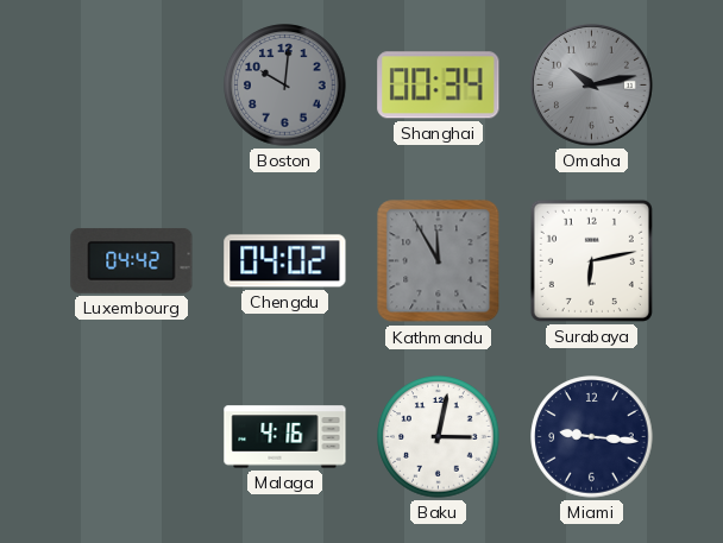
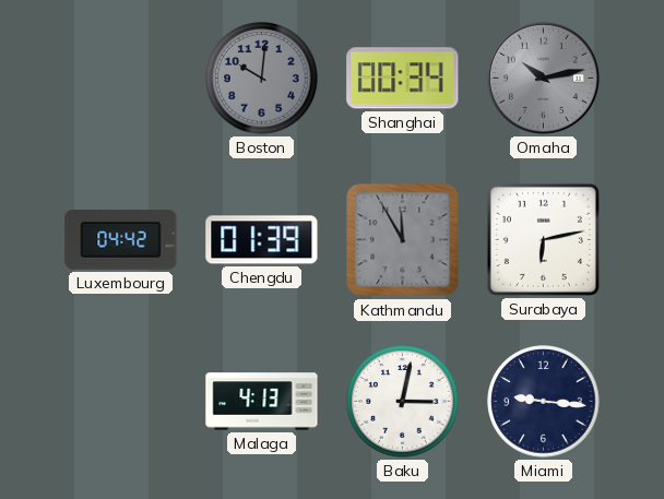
Chengdu: 04:02 -> 01:39 (262, 240)
Malaga: 4:16 -> 4:13 (262, 402)
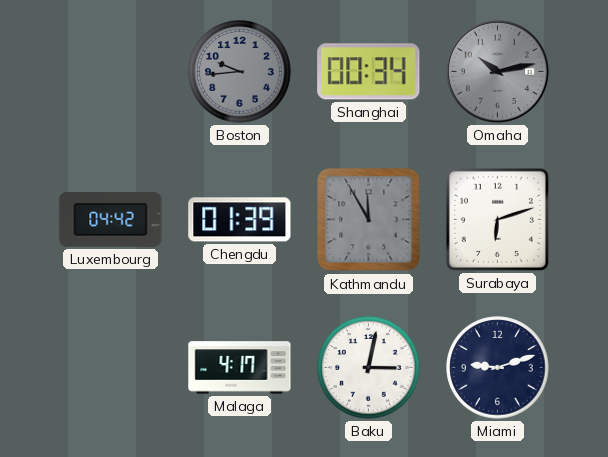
Boston: 10:01 -> 9:44 (240, 72)
Surabaya: 6:13 -> 6:12 (497, 219)
Malaga: 4:13 -> 4:17 (240, 368)
Miami: 9:16 -> 9:12 (498, 368)
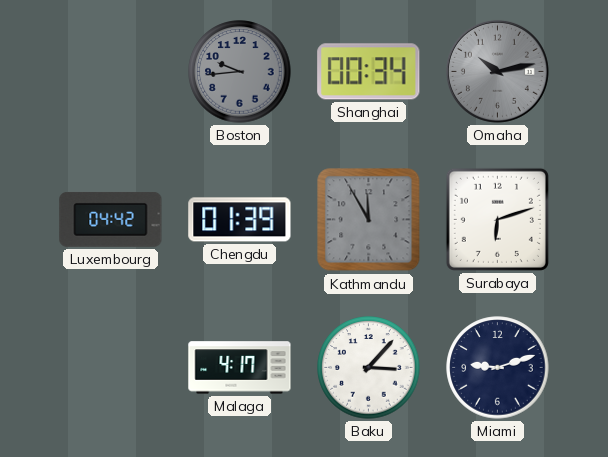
Baku: 3:02 -> 3:07 (369, 368)
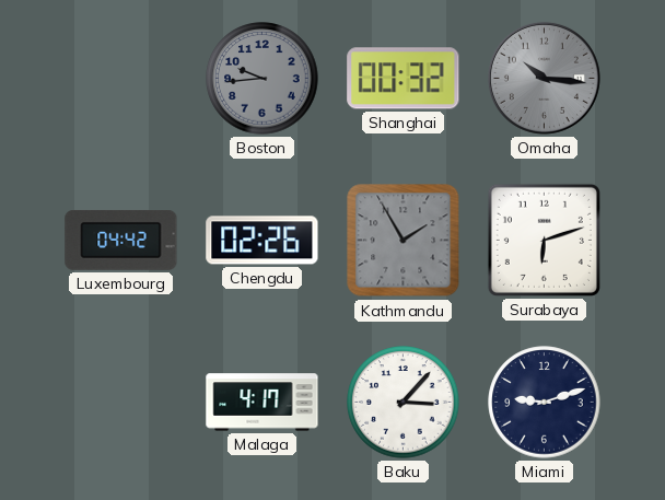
Shanghai: 00:34 -> 00:32 (404, 79)
Omaha: 10:13 -> 10:16 (544, 78)
Chengdu: 01:39 -> 02:26 (262, 241)
Kathmandu: 11:55 -> 1:55 (404, 241)
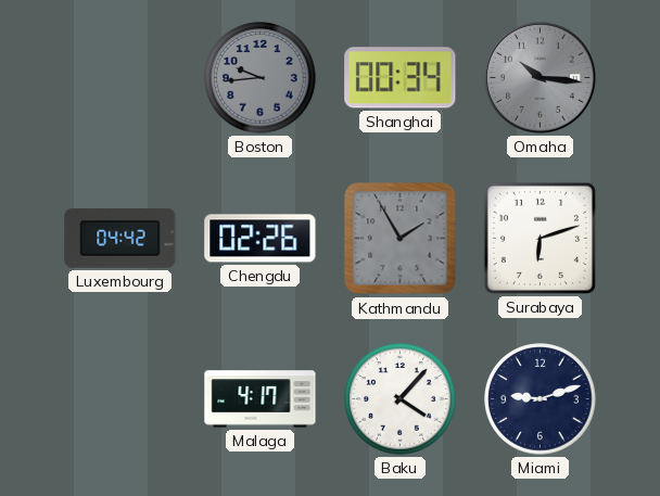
Shanghai: 00:32 -> 00:34 (401, 78)
Baku: 3:07 -> 4:07 (401, 399)
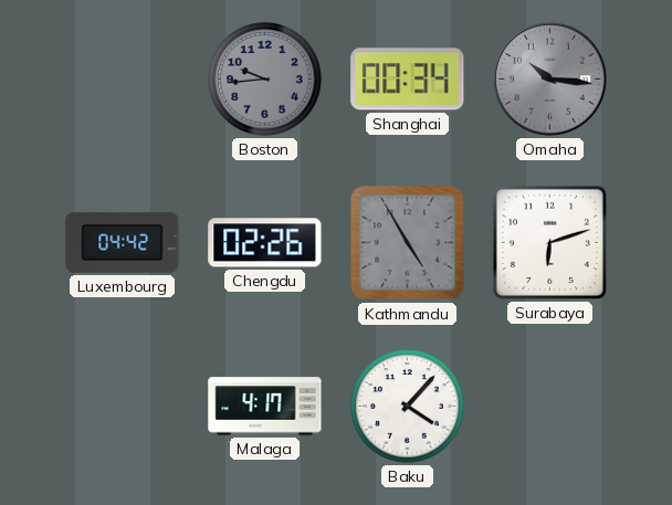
Kathmandu: 1:55 -> 4:55 (408, 243)
Miami: 9:12 -> none (541, 399)
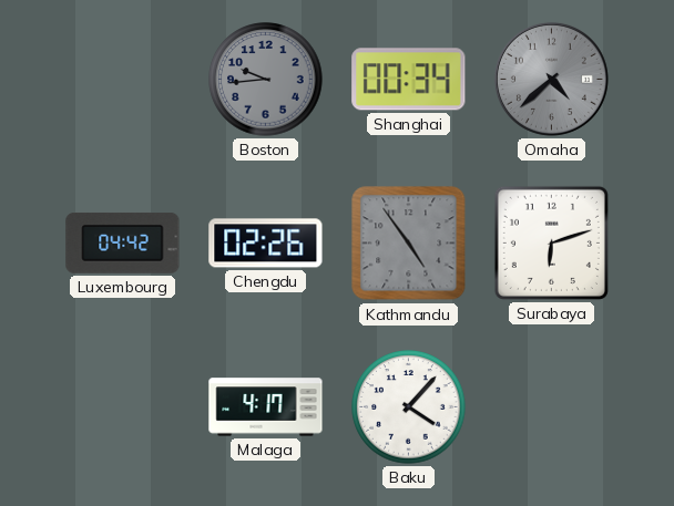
Omaha: 10:16 -> 4:38 (551, 79)
Kathmandu: 4:55 -> 4:54 (409, 244)
